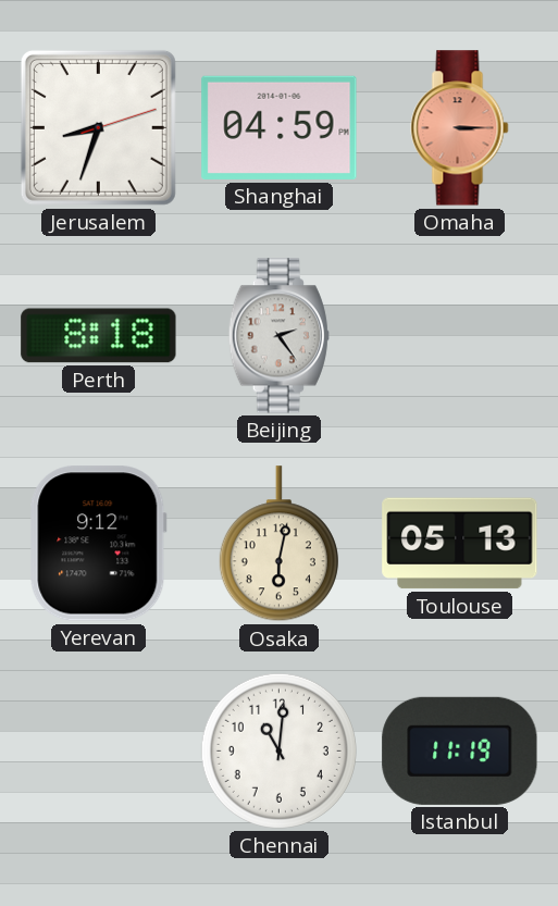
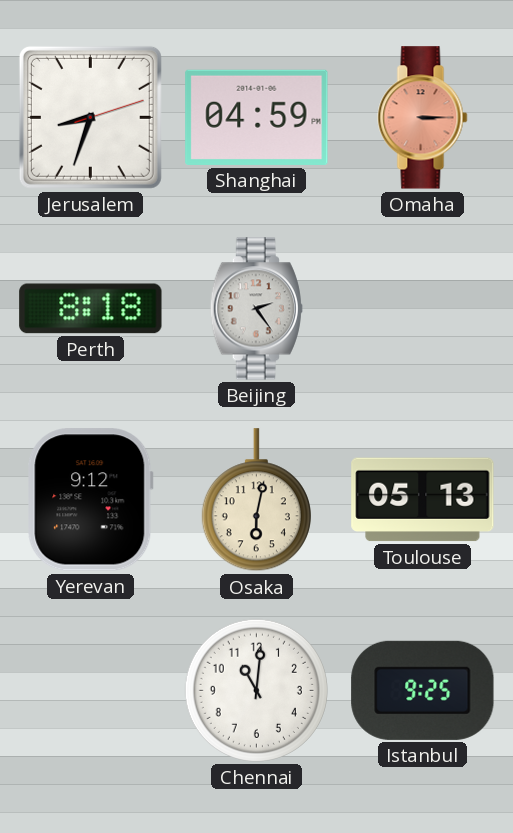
Istanbul: 11:19 -> 9:25 (423, 690)
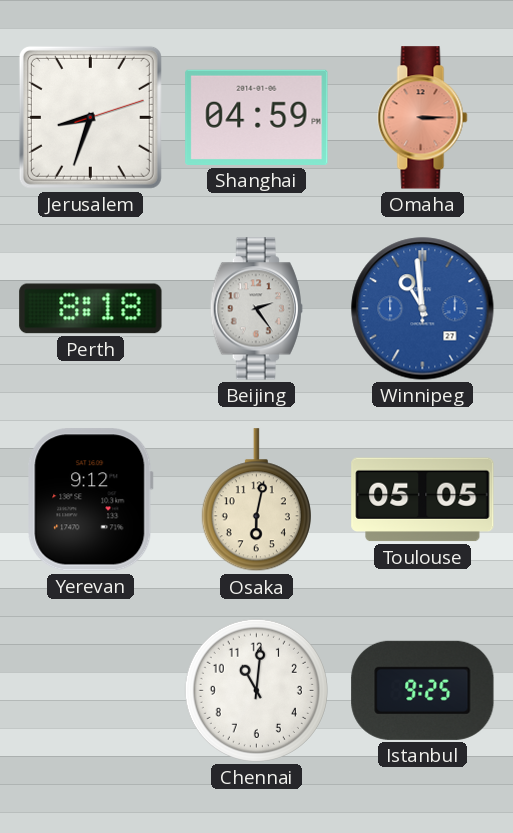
Winnipeg: none -> 10:59 (423, 309)
Toulouse: 05:13 -> 05:05 (423, 500)
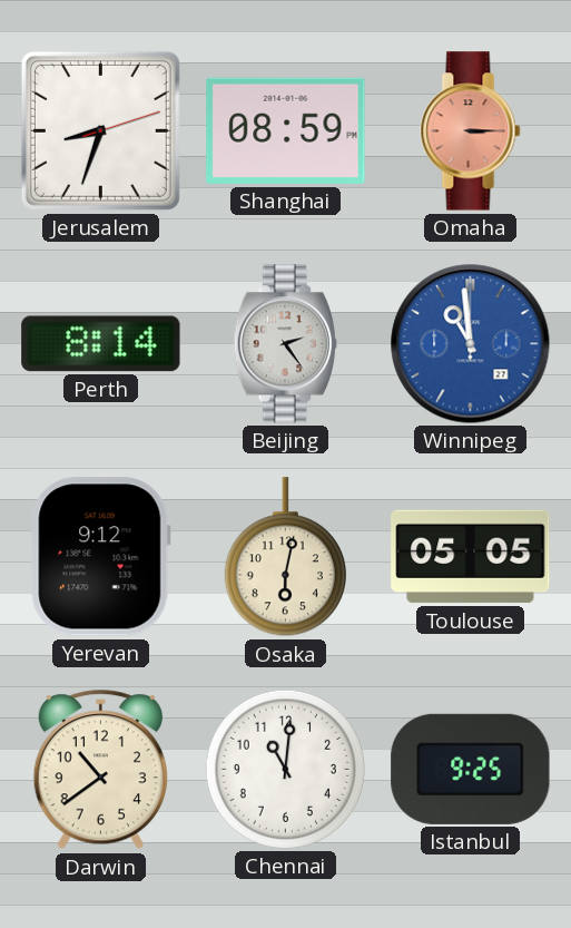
Shanghai: 04:59 -> 08:59 (286, 130)
Perth: 8:18 -> 8:14 (101, 344)
Darwin: none -> 10:39 (100, 770)
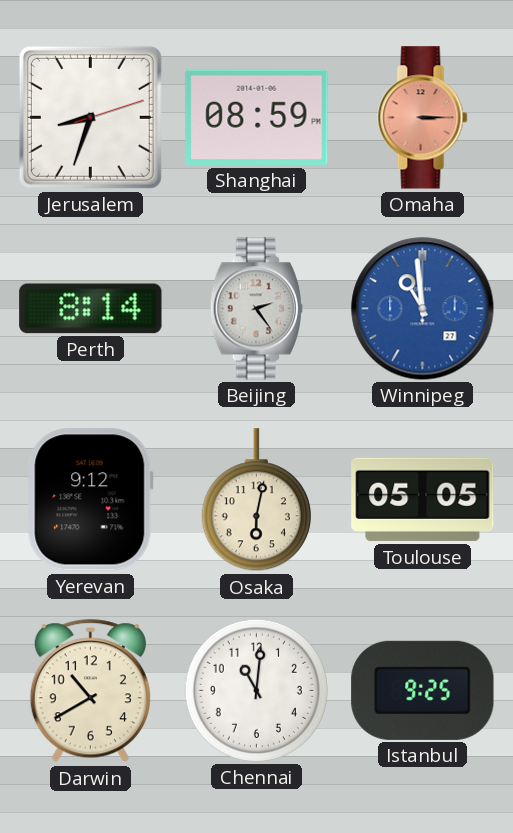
Darwin: 10:39 -> 10:40 (90, 691)
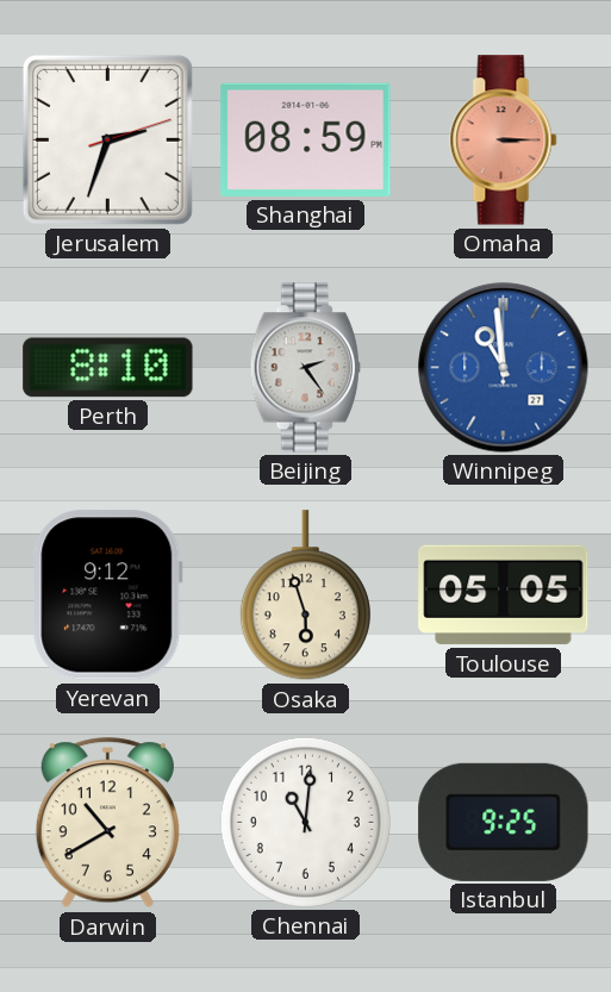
Jerusalem: 8:33 -> 2:33 (107, 139)
Perth: 8:14 -> 8:10 (108, 368)
Osaka: 6:02 -> 5:57 (305, 595)
